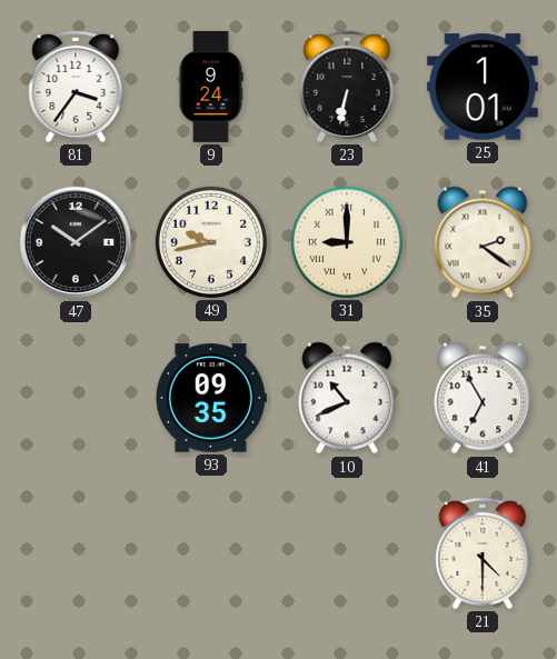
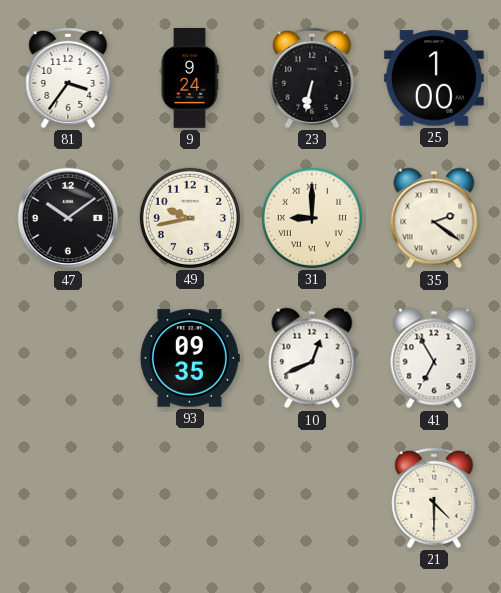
25: 1:01 -> 1:00 (434, 78)
10: 10:41 -> 12:41 (312, 358)
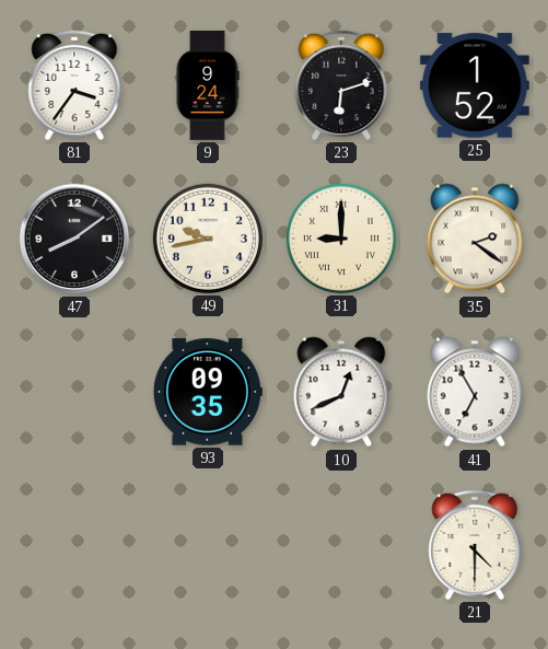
23: 6:32 -> 6:12 (341, 85)
25: 1:00 -> 1:52 (475, 85)
47: 10:09 -> 8:09 (74, 239)
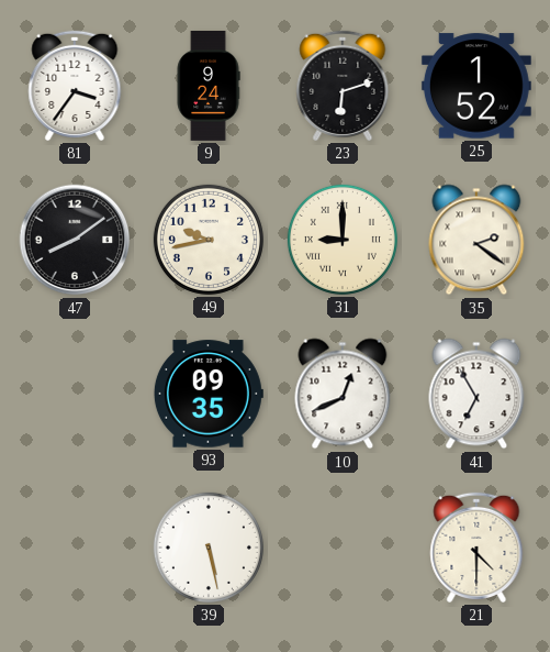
39: none -> 5:28 (209, 548)
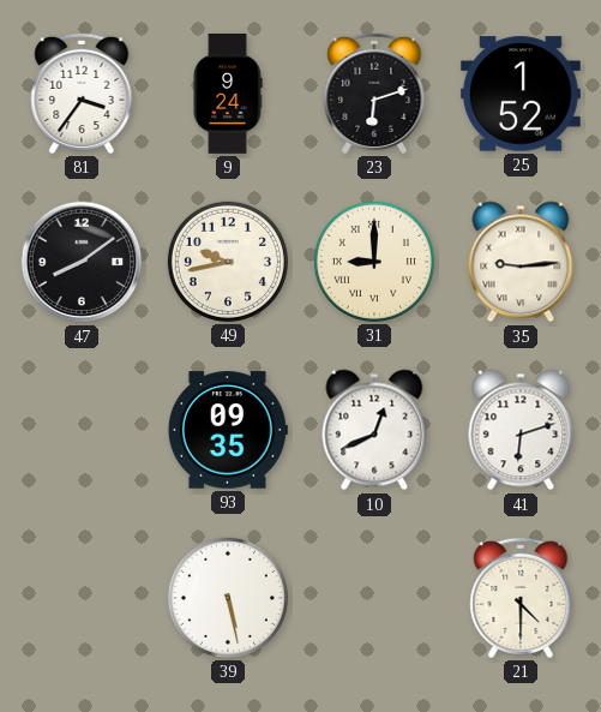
35: 2:21 -> 9:14 (521, 262)
41: 6:55 -> 6:12 (521, 430)
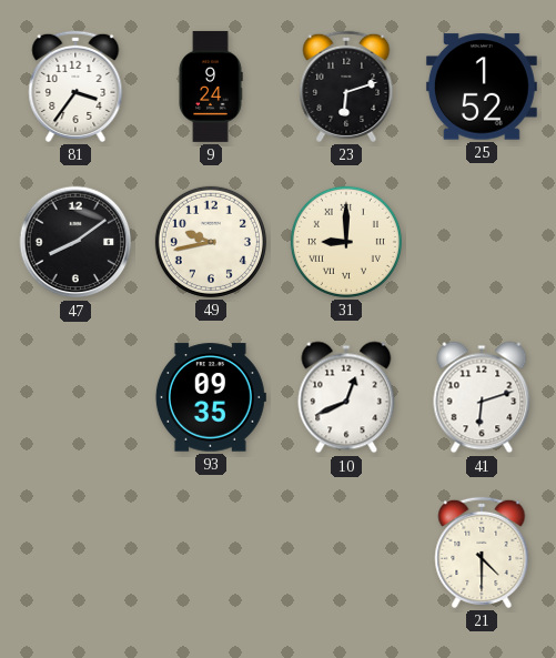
35: 9:14 -> none (521, 262)
39: 5:28 -> none (228, 598)
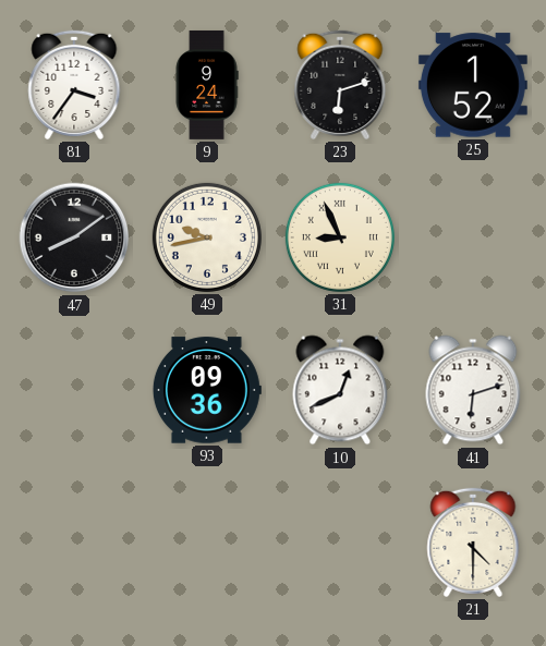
31: 9:00 -> 8:56 (340, 237)
93: 09:35 -> 09:36 (207, 390)
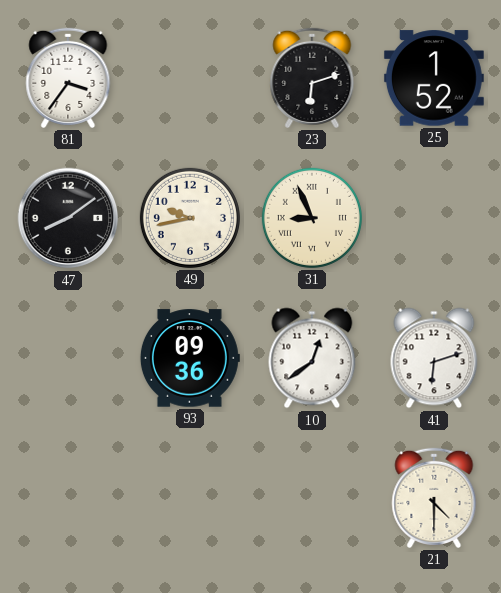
9: 9:24 -> none (207, 85)
10: 12:41 -> 12:39 (312, 358)
